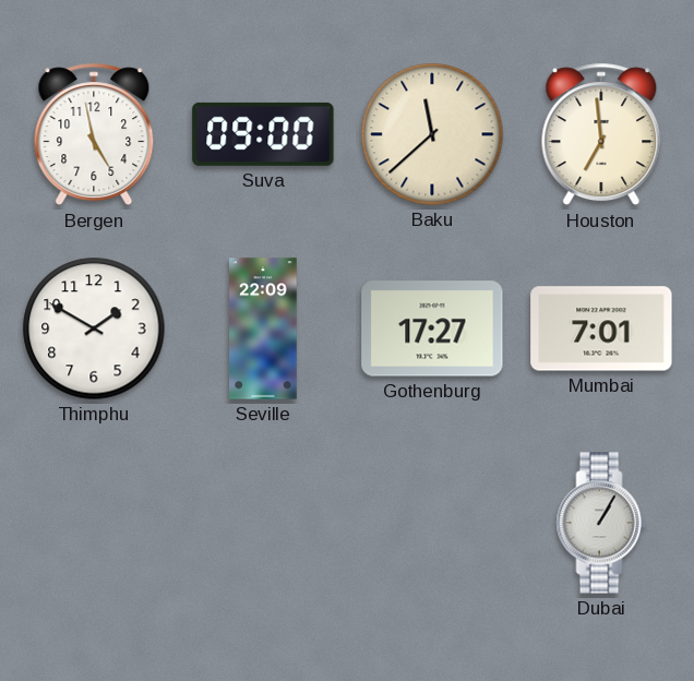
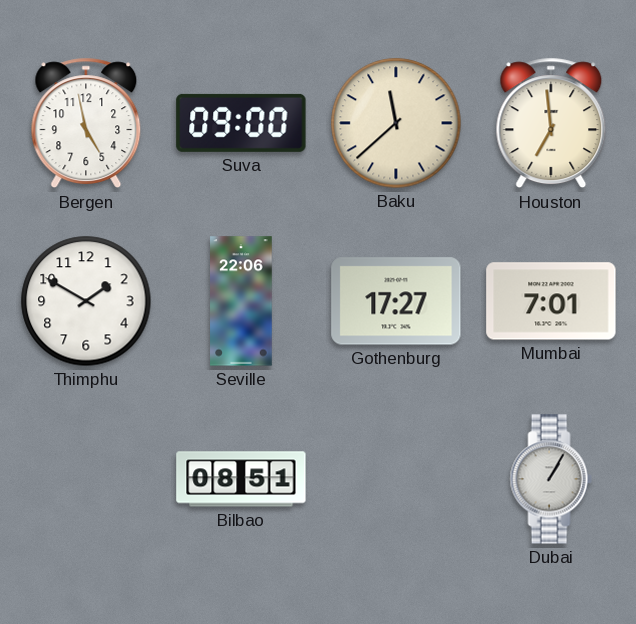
Seville: 22:09 -> 22:06 (241, 301)
Bilbao: none -> 08:51 (241, 479)
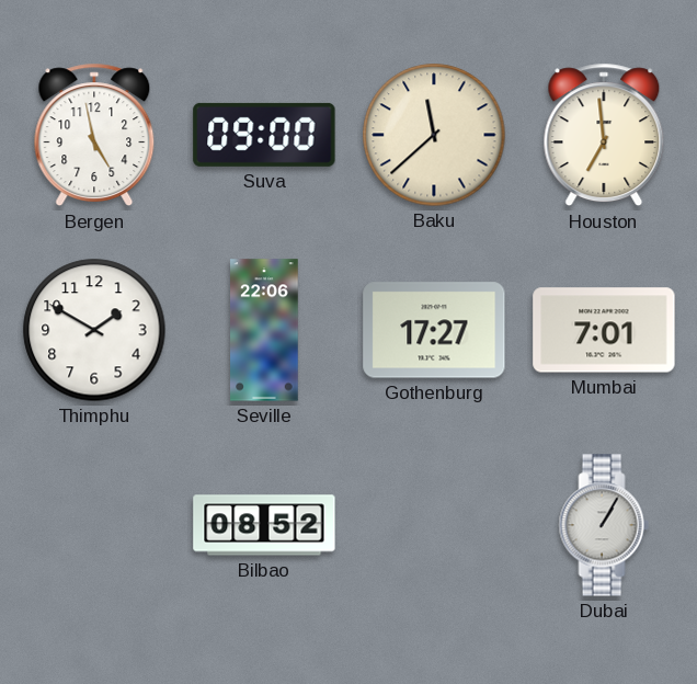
Bilbao: 08:51 -> 08:52 (264, 525)
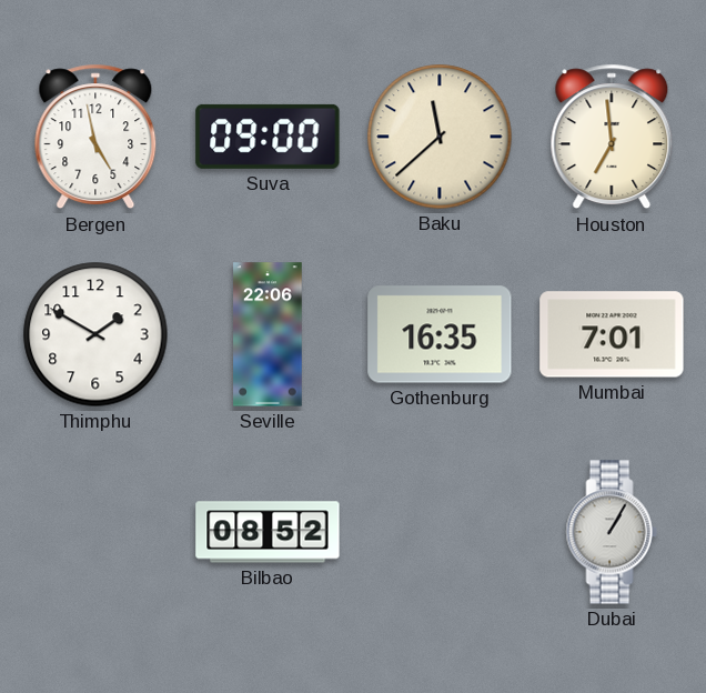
Gothenburg: 17:27 -> 16:35 (440, 334)
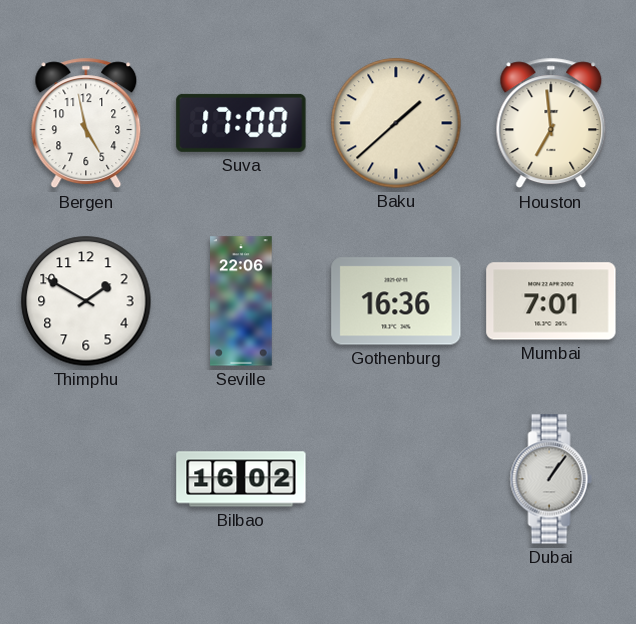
Suva: 09:00 -> 17:00 (241, 123)
Baku: 11:38 -> 1:38 (396, 123)
Gothenburg: 16:35 -> 16:36 (396, 301)
Bilbao: 08:52 -> 16:02 (241, 479)
Dubai: 1:05 -> 1:06 (551, 479)
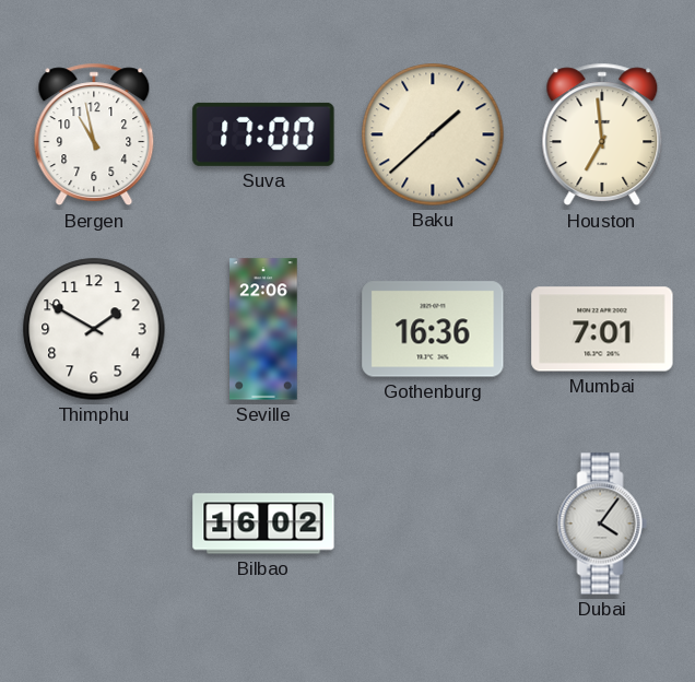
Bergen: 4:58 -> 10:58 (94, 134)
Dubai: 1:06 -> 4:06 (602, 524)
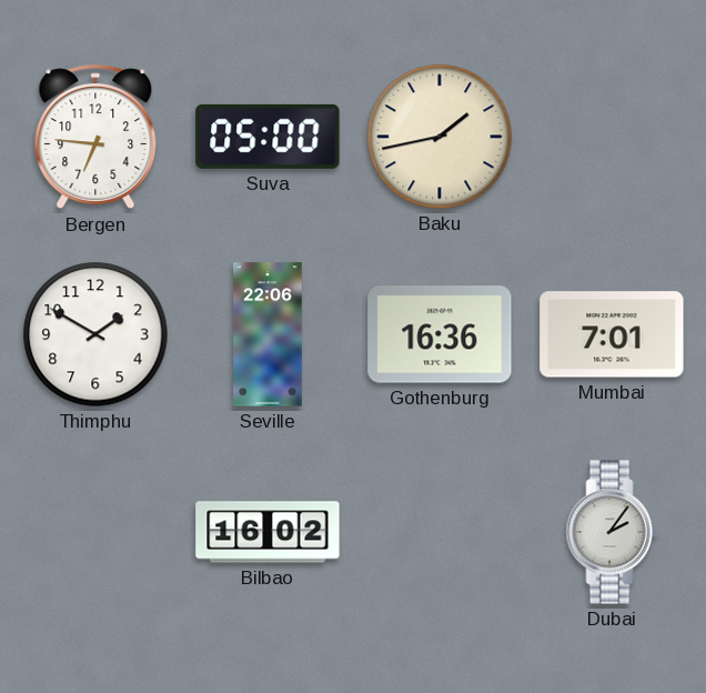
Bergen: 10:58 -> 6:46 (95, 137)
Suva: 17:00 -> 05:00 (268, 137)
Baku: 1:38 -> 1:43 (440, 137)
Houston: 6:59 -> none (602, 134)
Dubai: 4:06 -> 2:06 (612, 532)
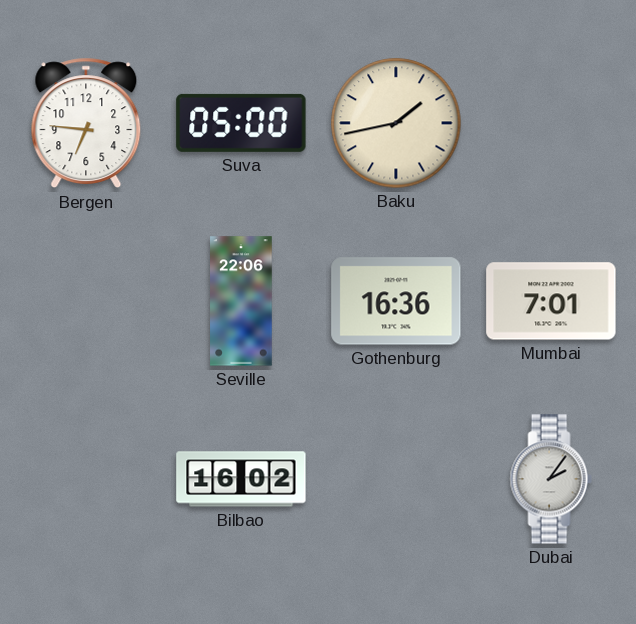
Thimphu: 1:50 -> none (95, 334)
